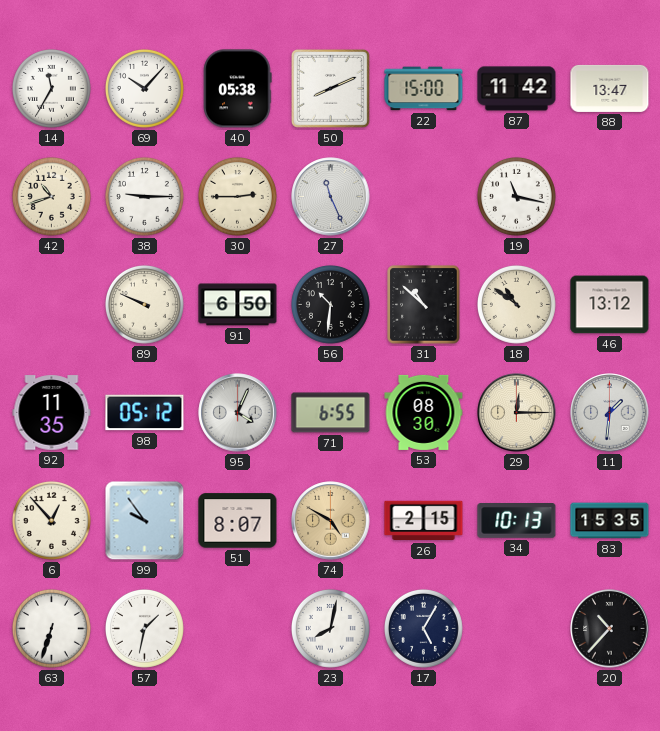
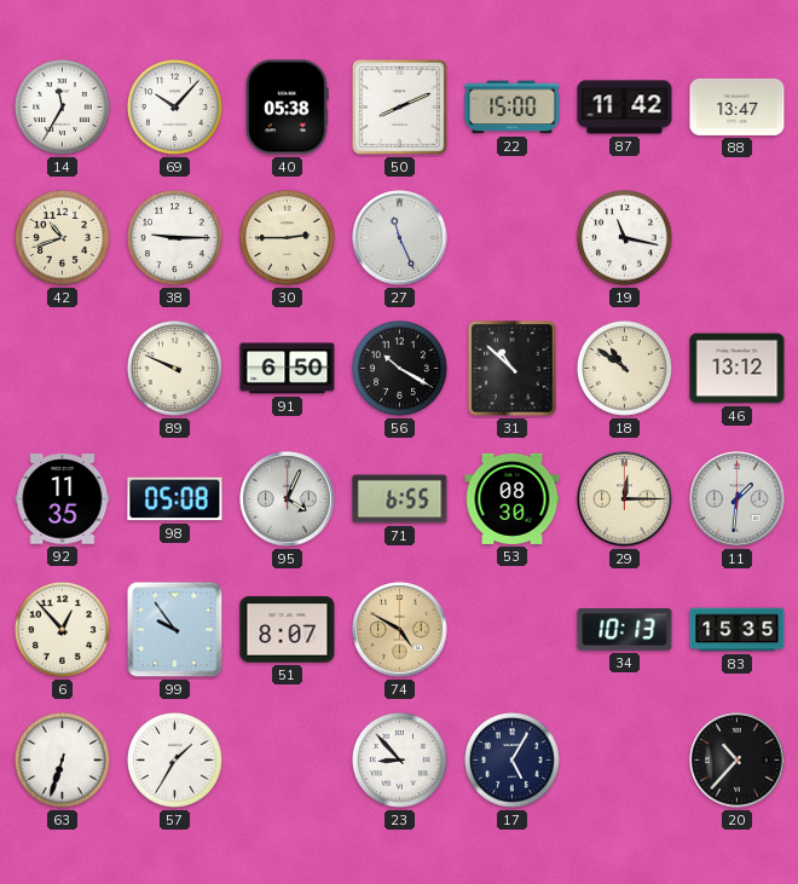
56: 10:31 -> 10:20 (399, 368)
98: 05:12 -> 05:08 (175, 499)
26: 2:15 -> none (424, 521)
57: 1:32 -> 1:35 (174, 759)
23: 8:02 -> 8:53 (399, 759)
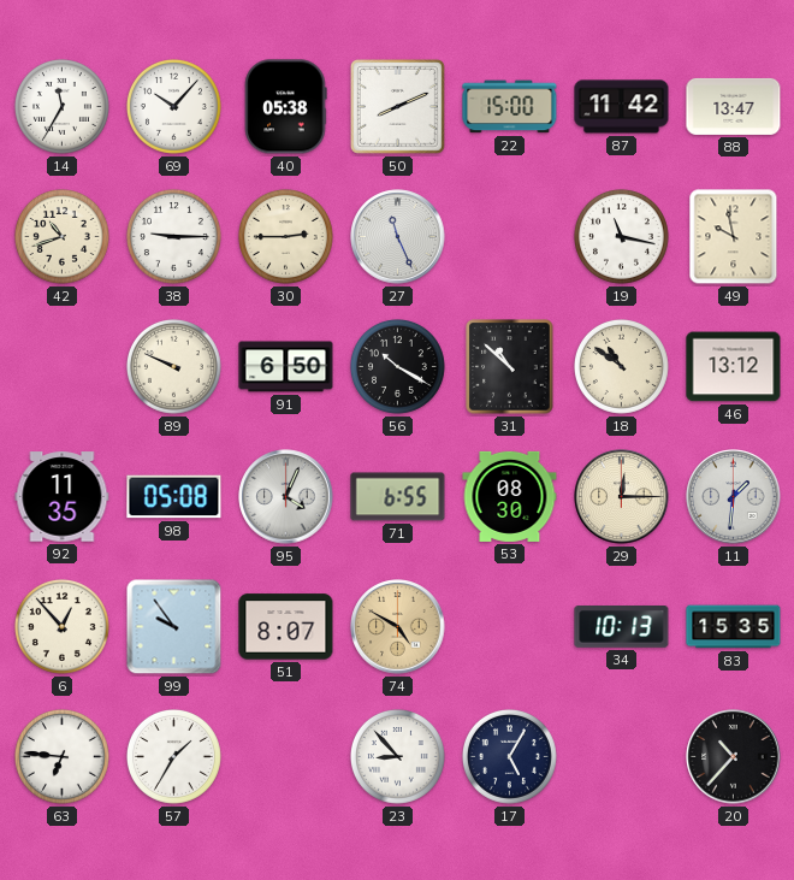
49: none -> 9:58 (734, 237)
63: 6:33 -> 6:46 (61, 756)
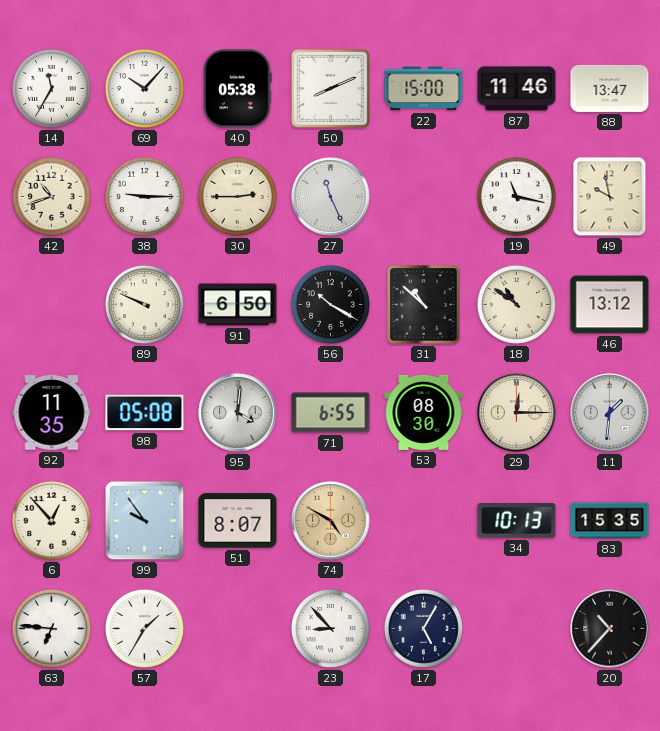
87: 11:42 -> 11:46 (517, 89)
95: 4:04 -> 4:01 (238, 413)
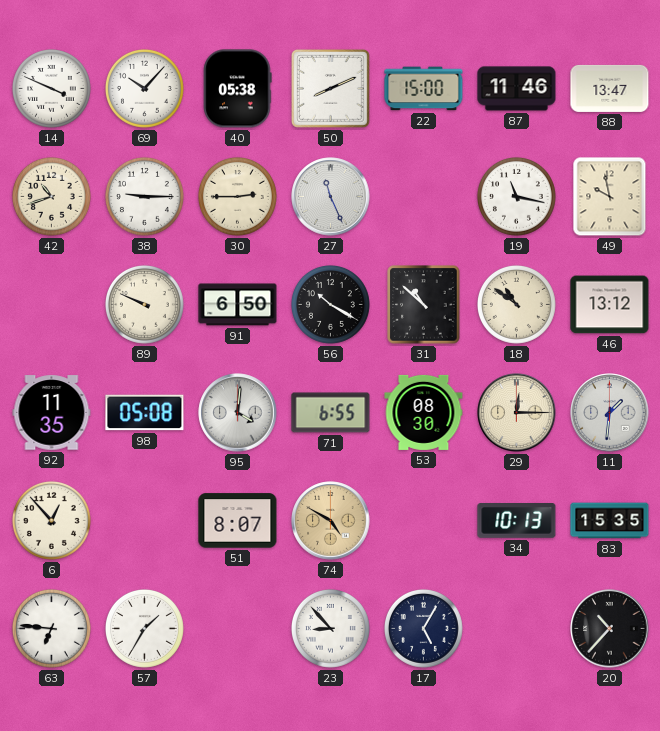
14: 11:35 -> 3:49 (51, 88)
99: 9:54 -> none (145, 521)
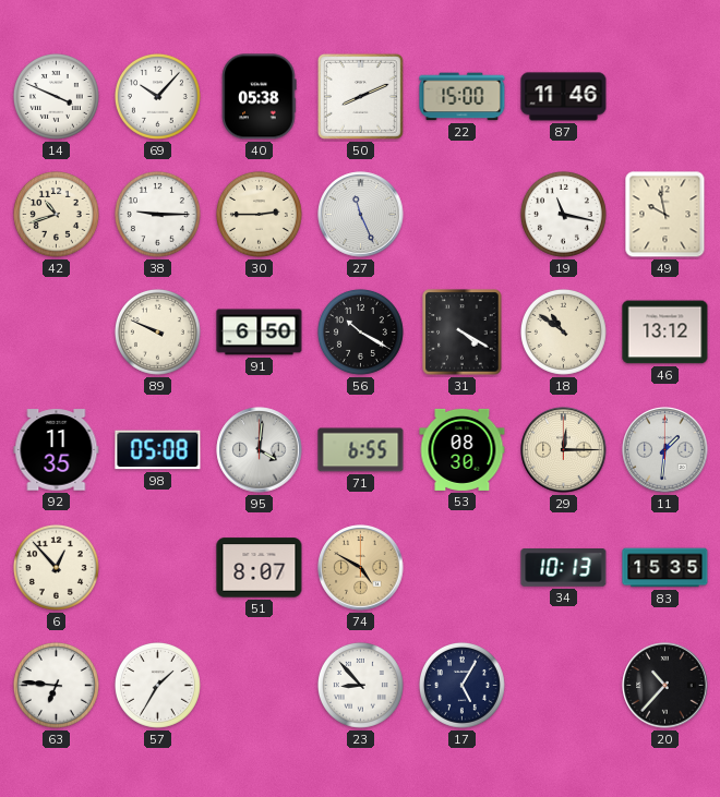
88: 13:47 -> none (610, 88)
31: 10:52 -> 4:20 (463, 333)
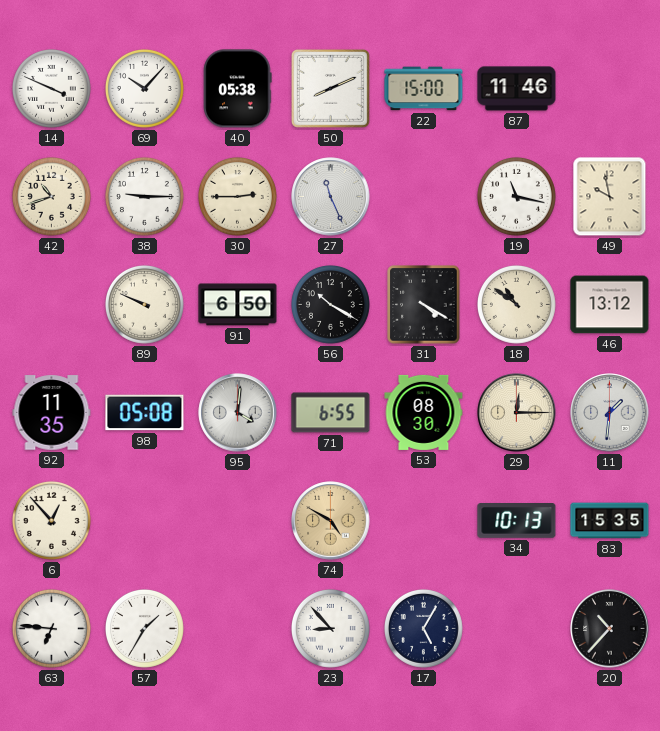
51: 8:07 -> none (260, 568)
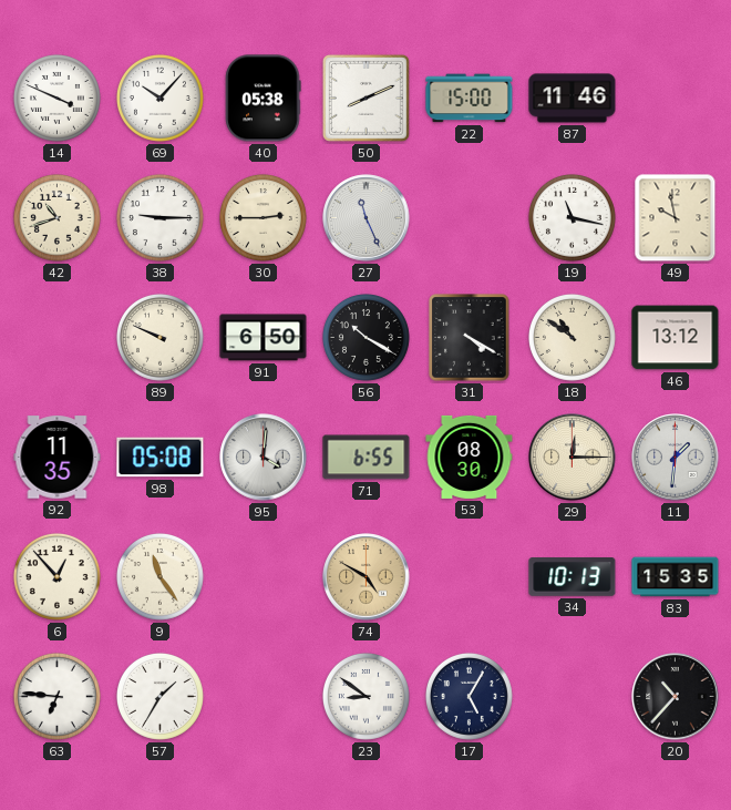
9: none -> 11:24 (159, 576)
23: 8:53 -> 8:51 (365, 696)
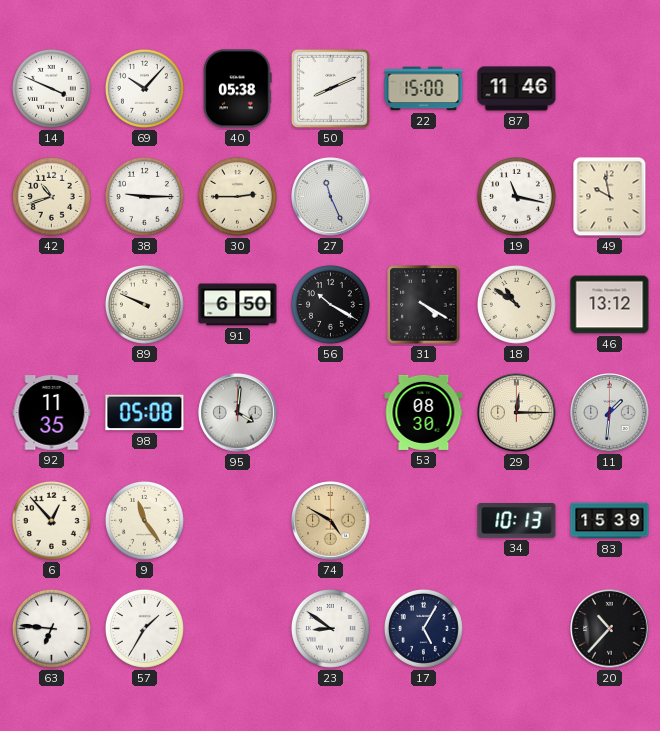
71: 6:55 -> none (367, 458)
83: 15:35 -> 15:39 (610, 521)
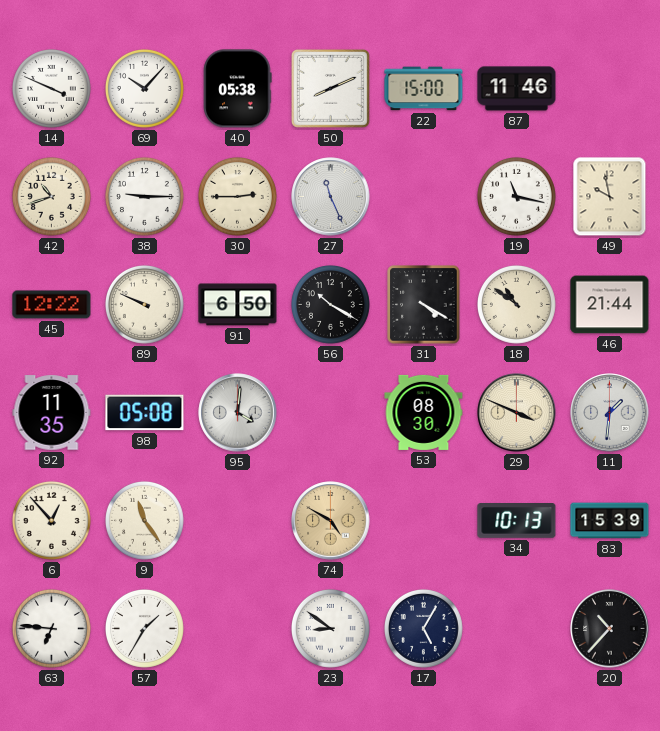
45: none -> 12:22 (52, 305)
46: 13:12 -> 21:44 (610, 305)
29: 12:15 -> 3:49 (517, 413)
